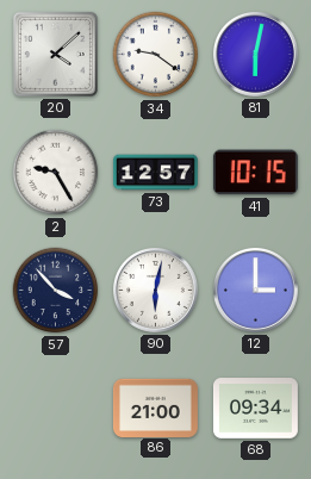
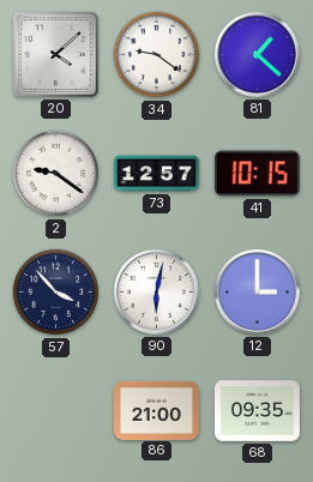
81: 6:02 -> 1:22 (257, 54)
2: 9:25 -> 9:21 (56, 174)
68: 09:34 -> 09:35 (257, 411)
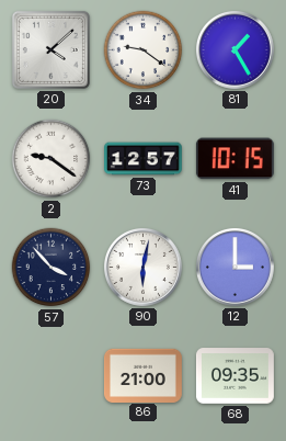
81: 1:22 -> 1:25 (234, 49)
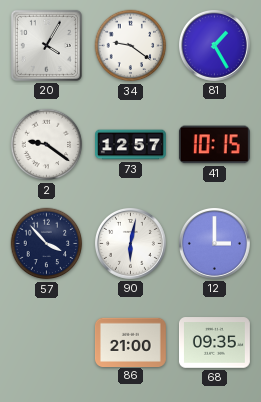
20: 4:08 -> 4:05 (46, 45)
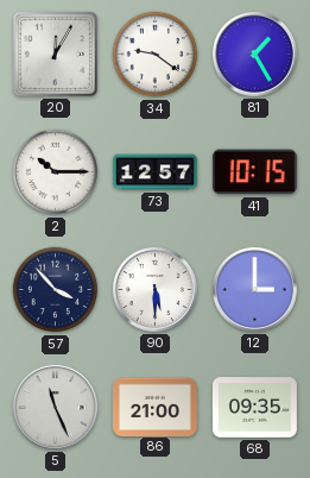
20: 4:05 -> 12:05 (55, 54)
2: 9:21 -> 10:15 (56, 172)
90: 6:02 -> 5:30 (154, 289)
5: none -> 11:26 (55, 407)
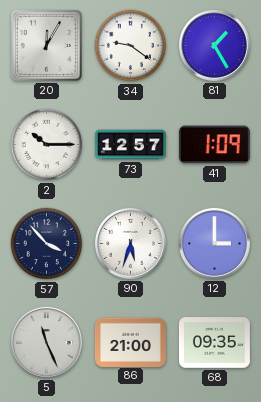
41: 10:15 -> 1:09 (214, 145)
90: 5:30 -> 5:33 (130, 243)
